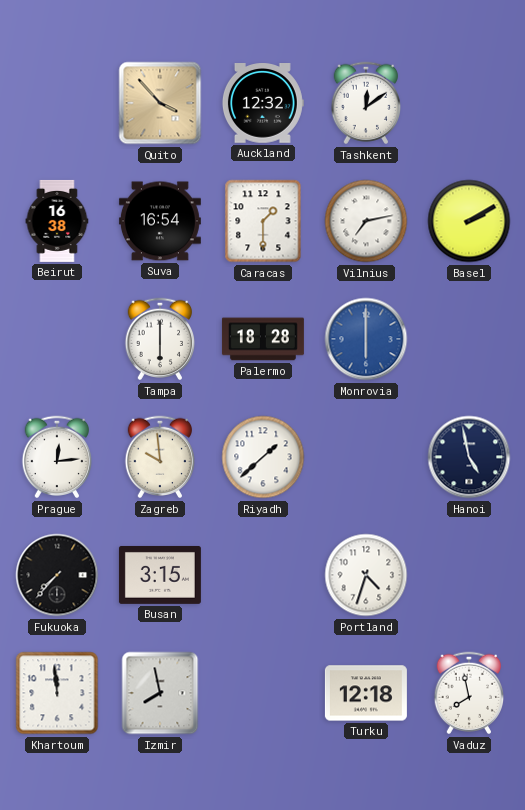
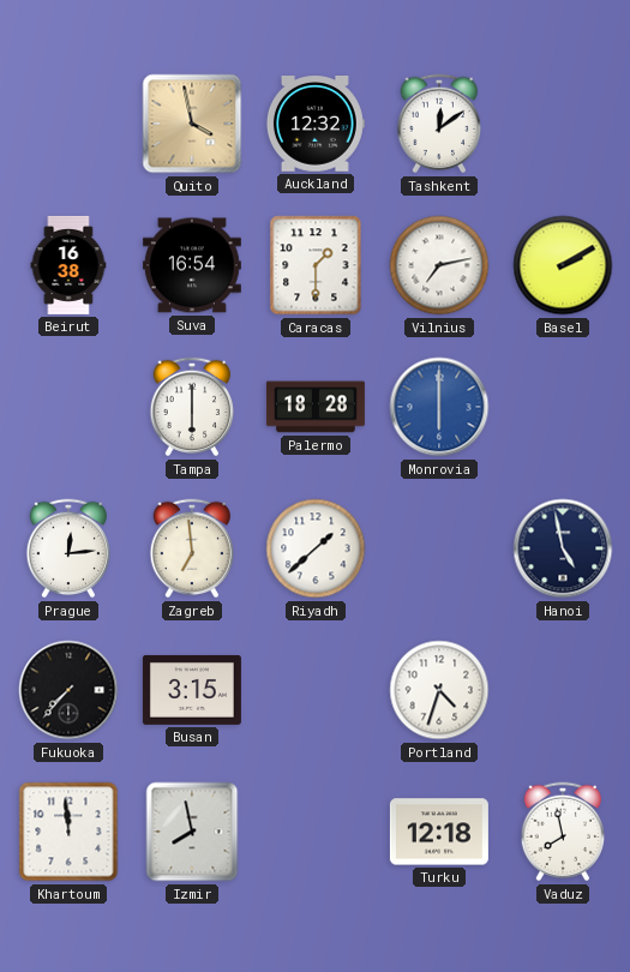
Quito: 3:53 -> 3:58 (192, 124)
Zagreb: 9:59 -> 6:59 (192, 548)
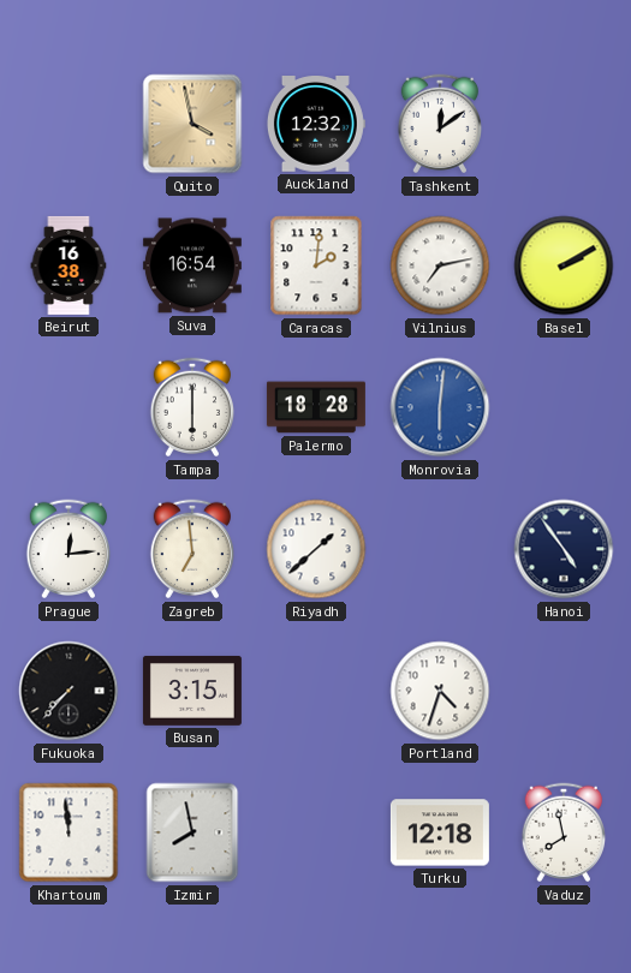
Caracas: 1:30 -> 2:01 (316, 265)
Monrovia: 6:00 -> 6:01 (440, 407)
Hanoi: 4:58 -> 4:54 (564, 549)
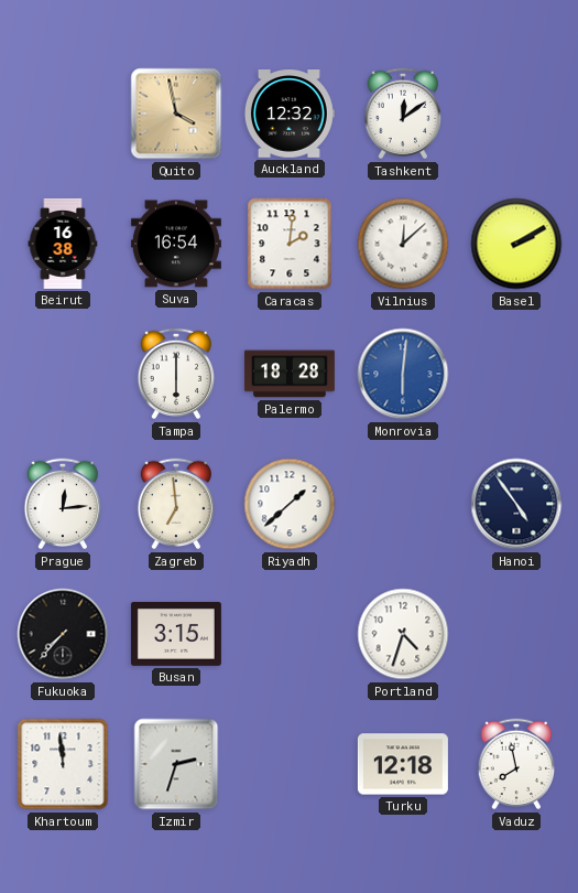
Vilnius: 7:13 -> 12:08 (403, 244)
Izmir: 7:58 -> 2:33 (176, 764)
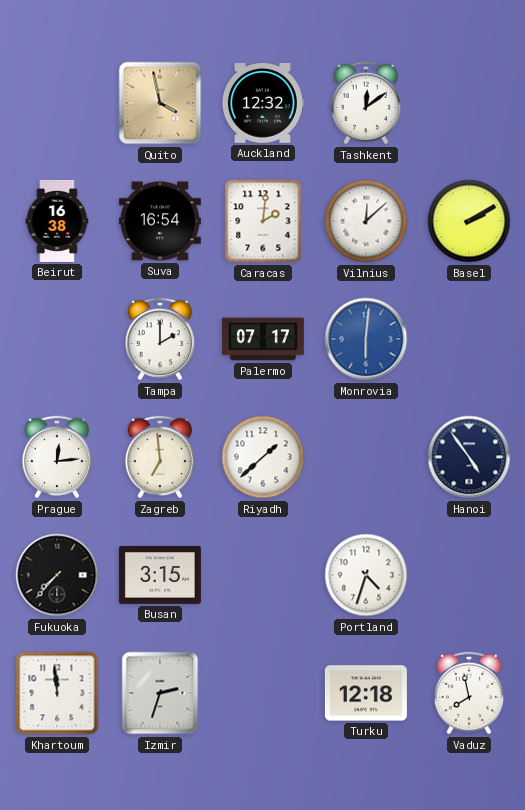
Tampa: 6:00 -> 2:00 (160, 339)
Palermo: 18:28 -> 07:17 (263, 339)
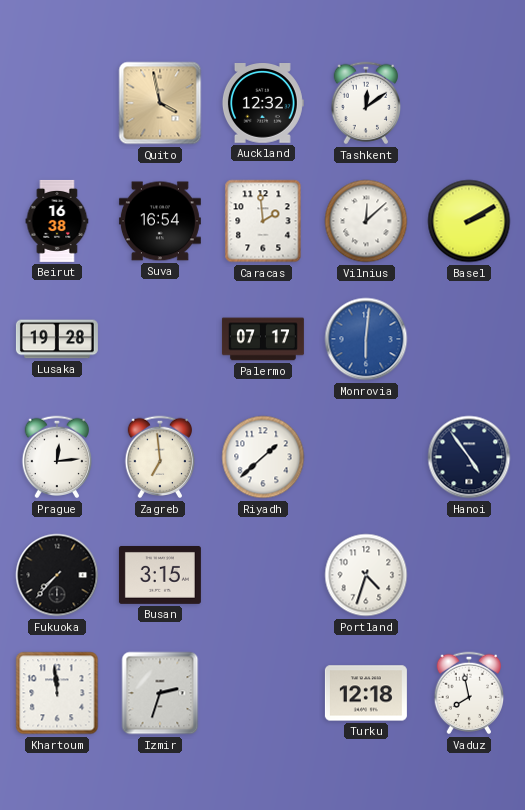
Caracas: 2:01 -> 1:59 (263, 221)
Lusaka: none -> 19:28 (57, 339)
Tampa: 2:00 -> none (160, 339)
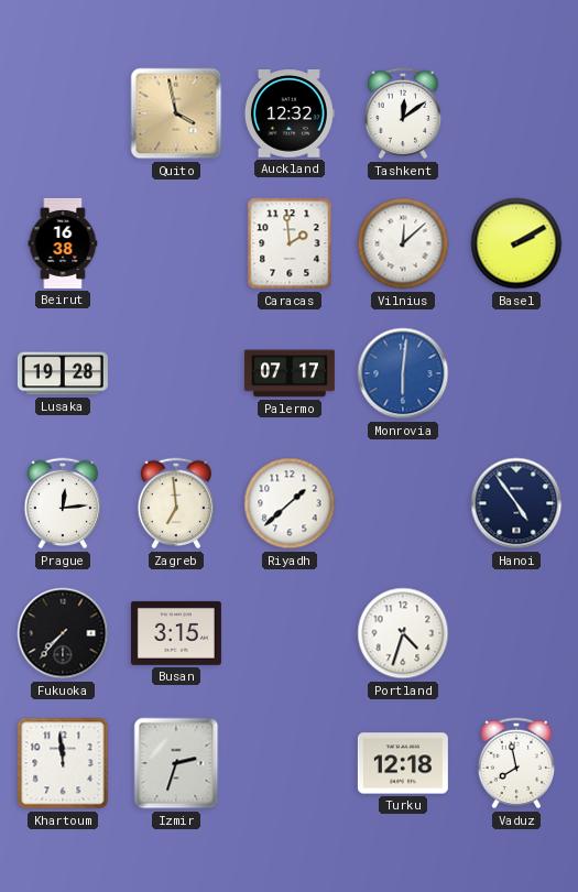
Suva: 16:54 -> none (160, 221)
